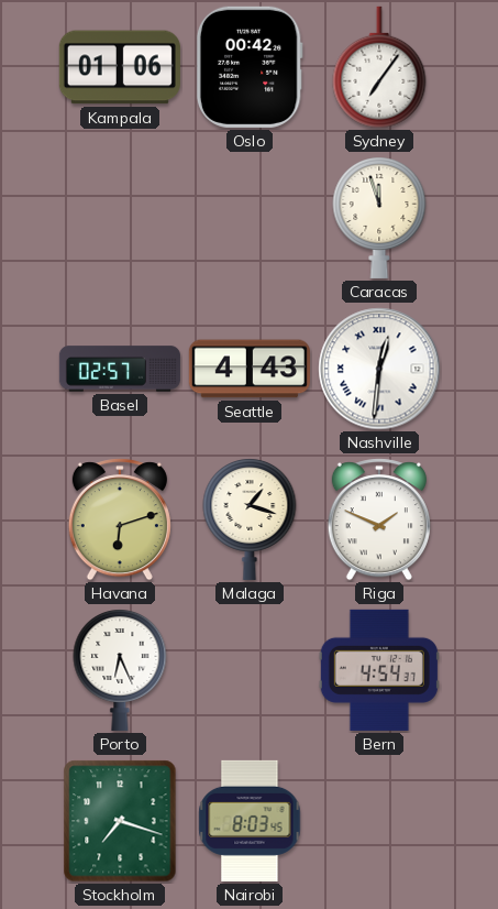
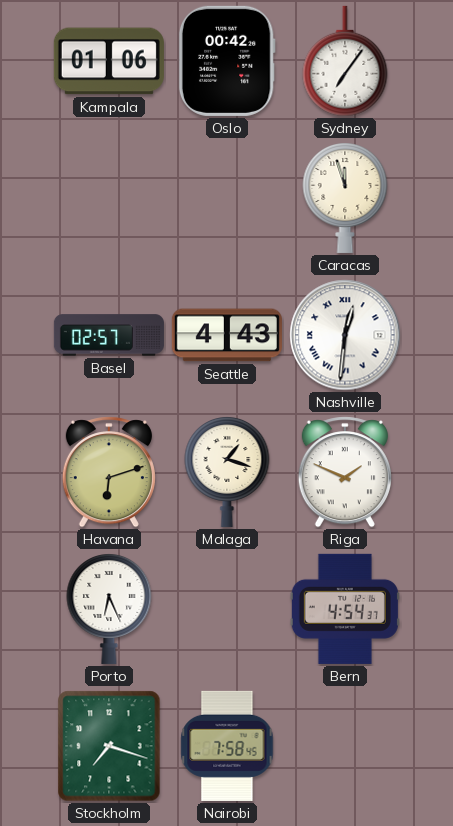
Nairobi: 8:03 -> 7:58 (227, 746)
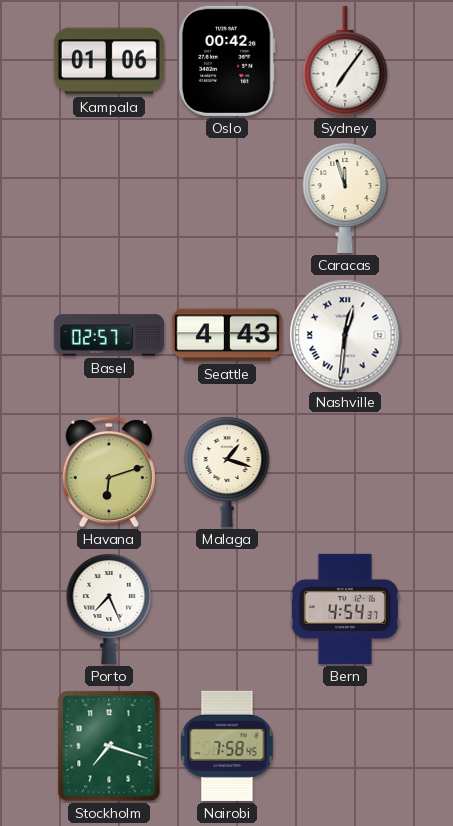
Riga: 1:49 -> none (345, 472)
Porto: 6:26 -> 7:26 (109, 609)
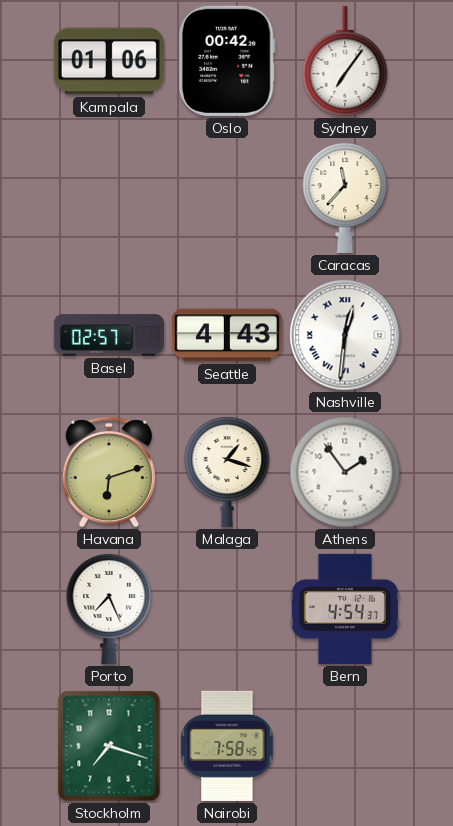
Caracas: 11:57 -> 11:37 (345, 198)
Athens: none -> 1:54 (345, 472)
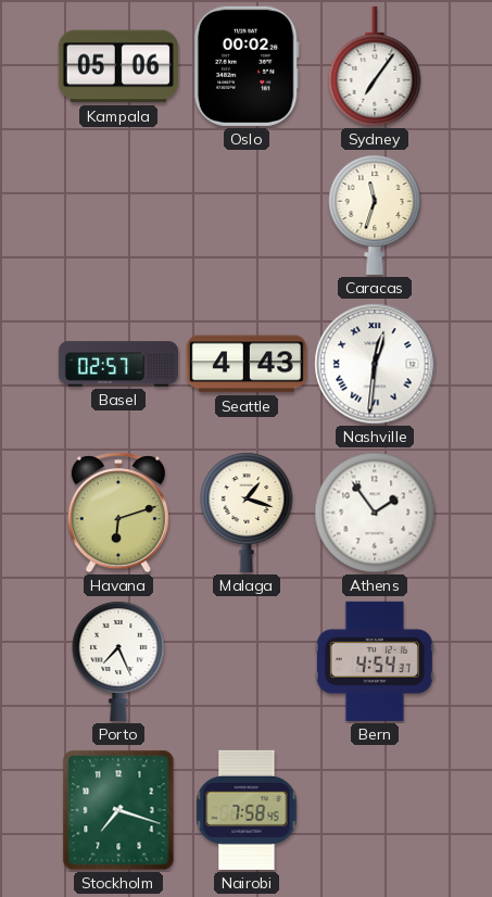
Kampala: 01:06 -> 05:06 (118, 66)
Oslo: 00:42 -> 00:02 (247, 66)
Caracas: 11:37 -> 11:33 (375, 215)
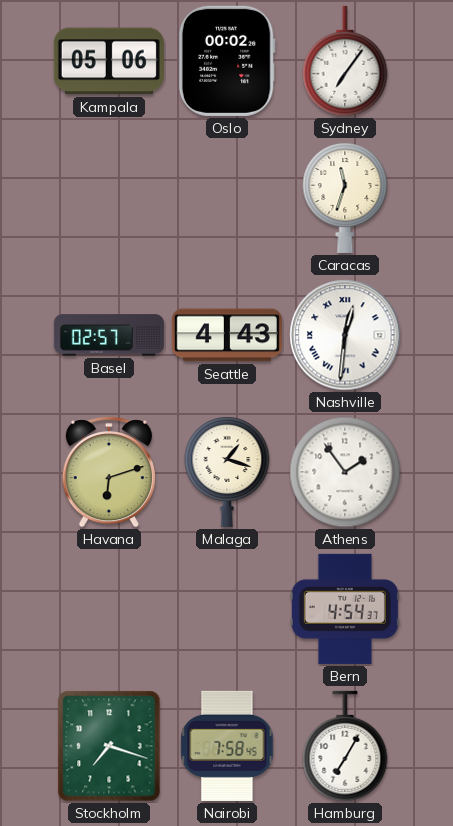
Porto: 7:26 -> none (118, 661)
Hamburg: none -> 7:05 (345, 746)
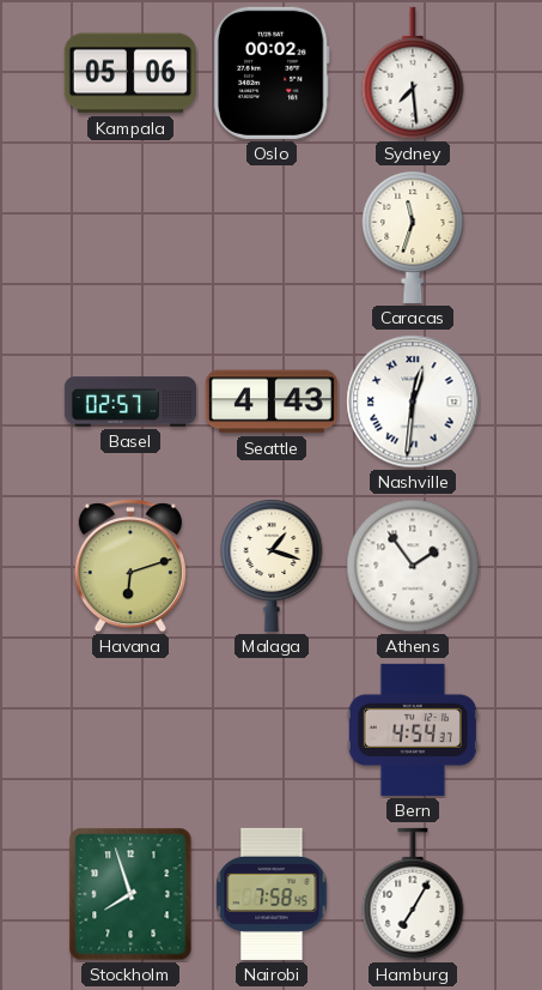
Sydney: 7:06 -> 7:29 (413, 73)
Stockholm: 7:18 -> 7:57 (130, 894)
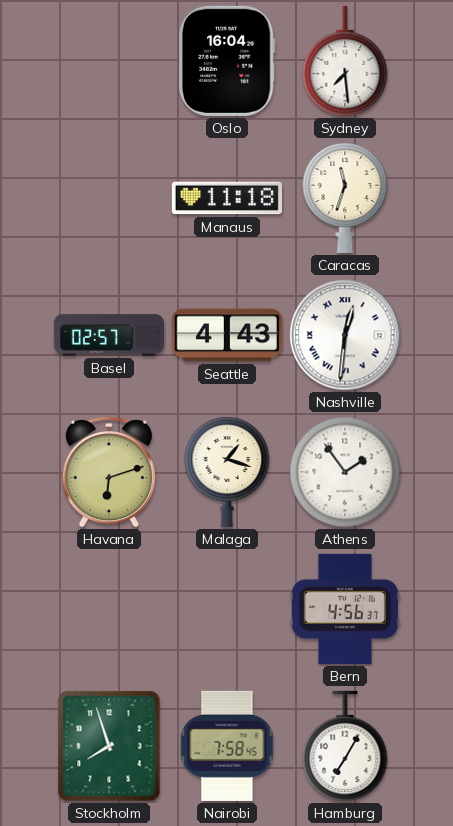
Kampala: 05:06 -> none (130, 73)
Oslo: 00:02 -> 16:04 (227, 61)
Manaus: none -> 11:18 (227, 198)
Bern: 4:54 -> 4:56 (345, 609)
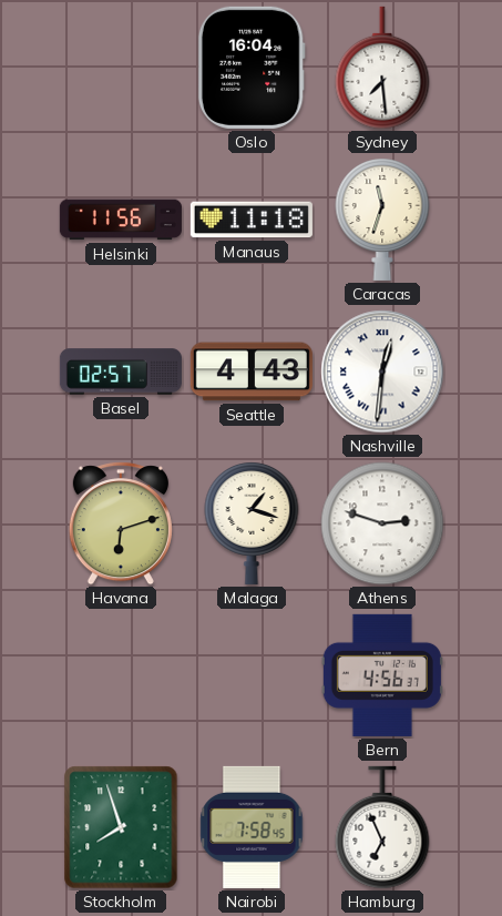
Helsinki: none -> 11:56 (121, 220)
Athens: 1:54 -> 2:48 (382, 523)
Hamburg: 7:05 -> 6:56 (382, 827)
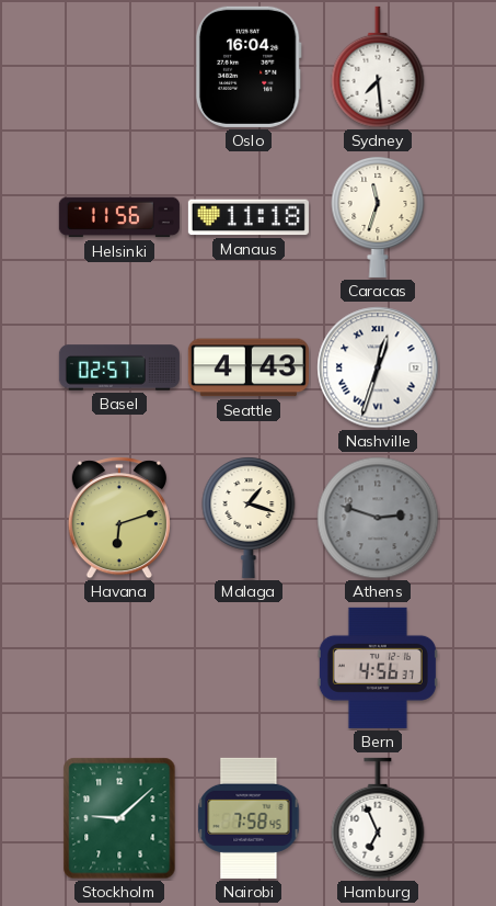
Nashville: 12:31 -> 12:33 (378, 367)
Athens dial: white -> grey (378, 518)
Stockholm: 7:57 -> 9:08 (119, 818)
